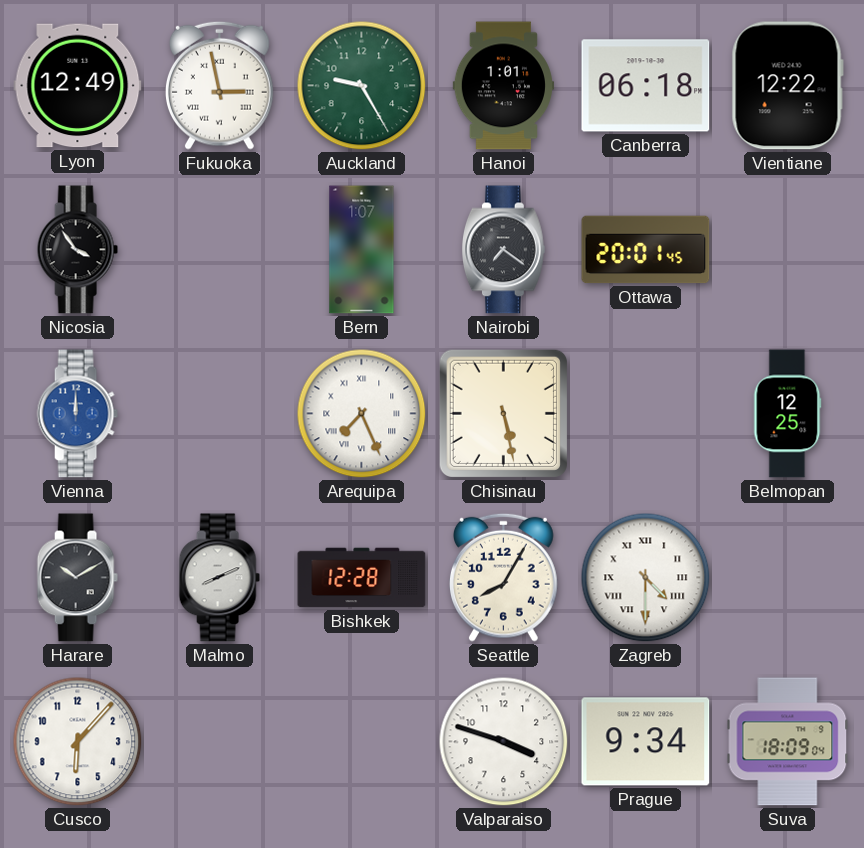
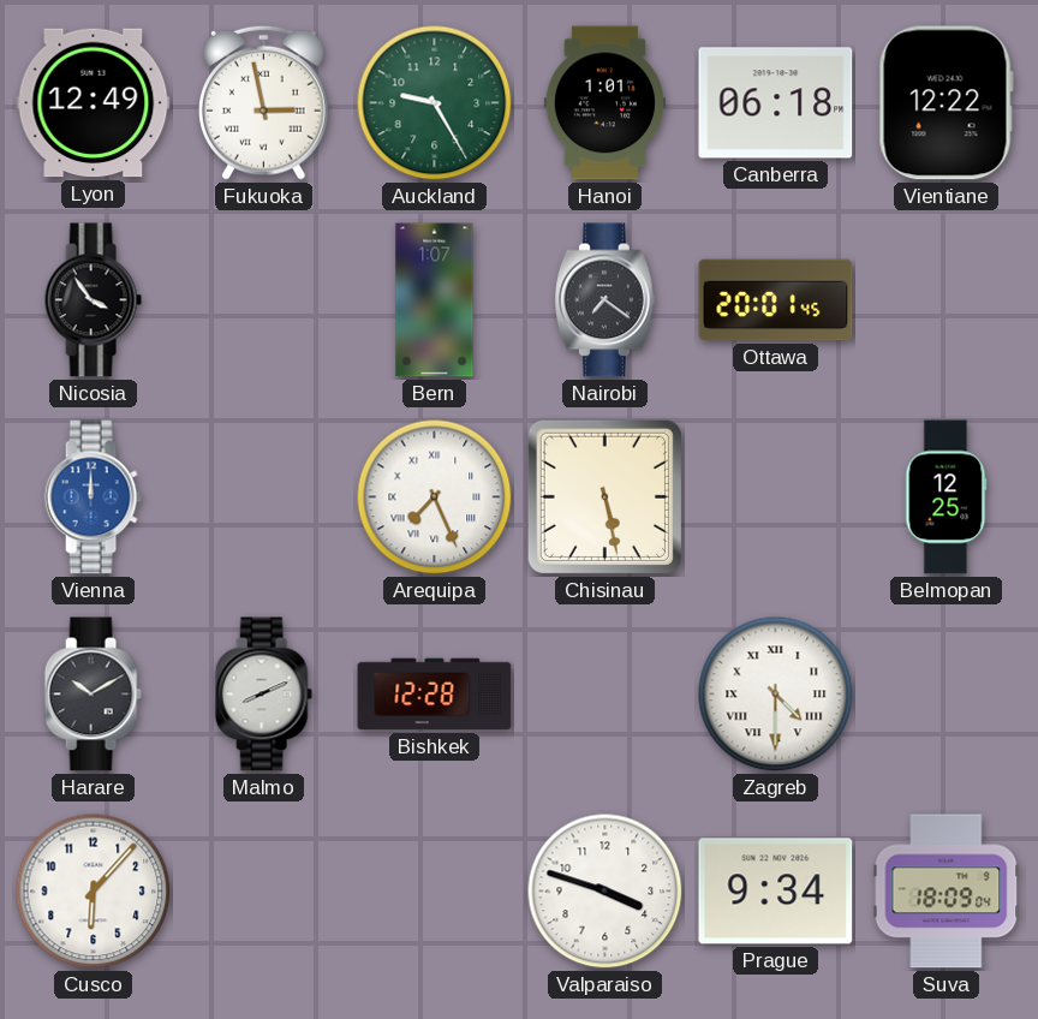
Seattle: 8:05 -> none (503, 577)
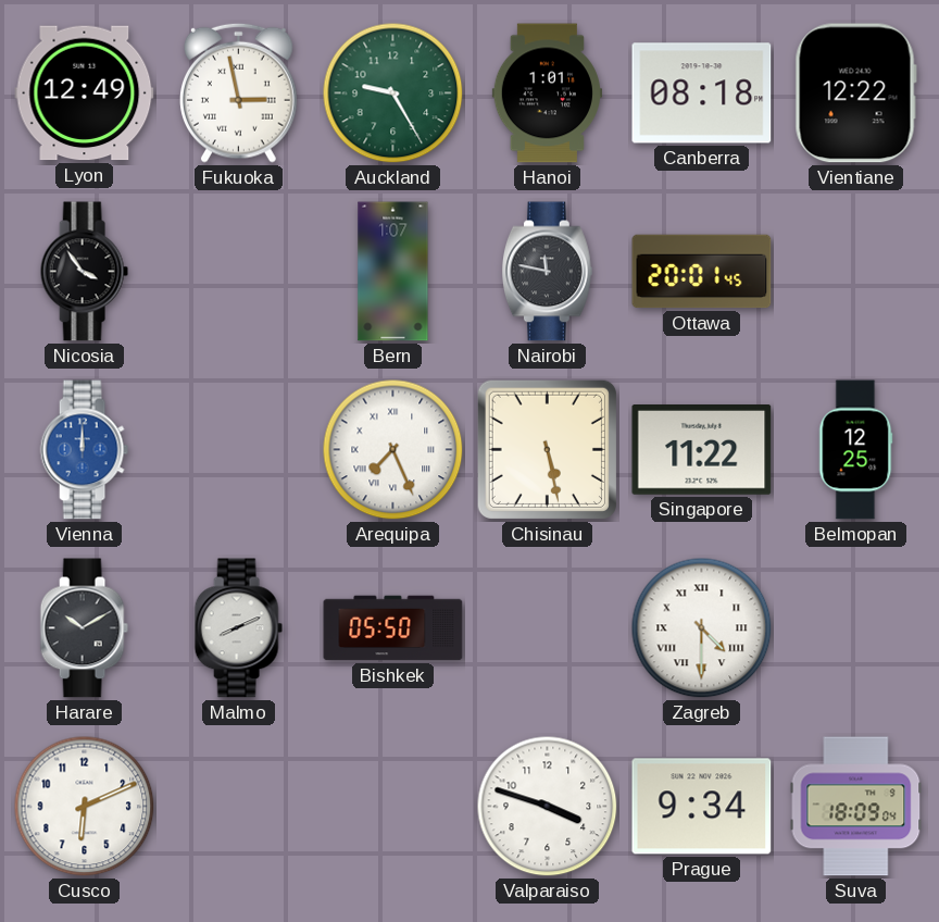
Canberra: 06:18 -> 08:18 (702, 94)
Nairobi: 7:21 -> 11:47 (547, 272)
Singapore: none -> 11:22 (702, 450)
Bishkek: 12:28 -> 05:50 (393, 628)
Cusco: 6:07 -> 6:11 (85, 807)
